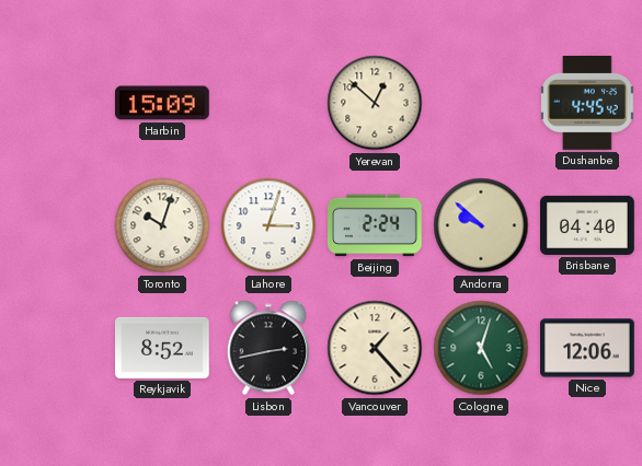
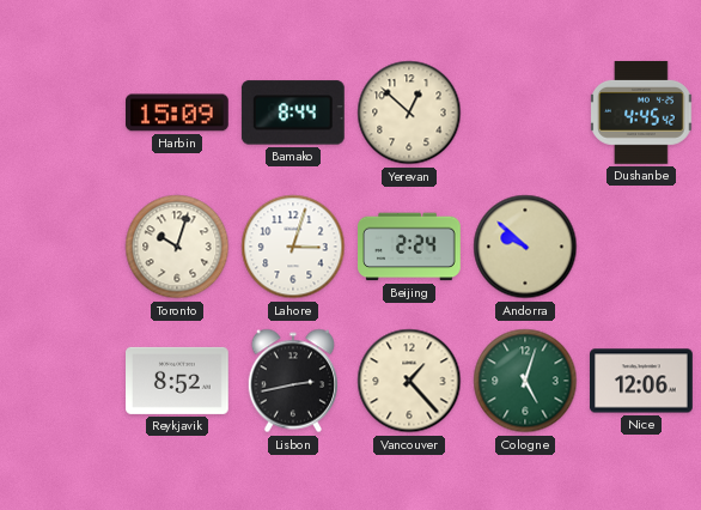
Bamako: none -> 8:44 (293, 113)
Brisbane: 04:40 -> none (587, 225)
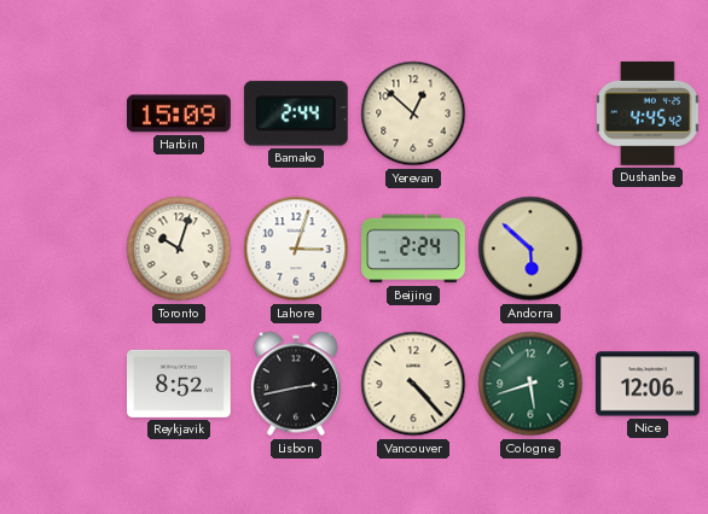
Bamako: 8:44 -> 2:44 (296, 113)
Andorra: 9:52 -> 5:52 (530, 249)
Vancouver: 1:23 -> 4:23 (413, 384)
Cologne: 5:03 -> 5:42 (530, 384)
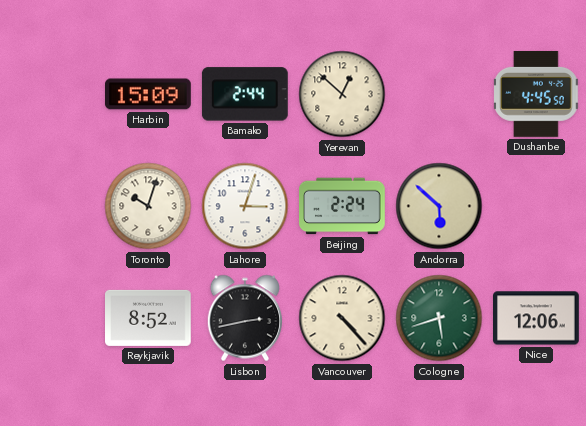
Dushanbe: 4:45:42 -> 4:45:50 (536, 94)
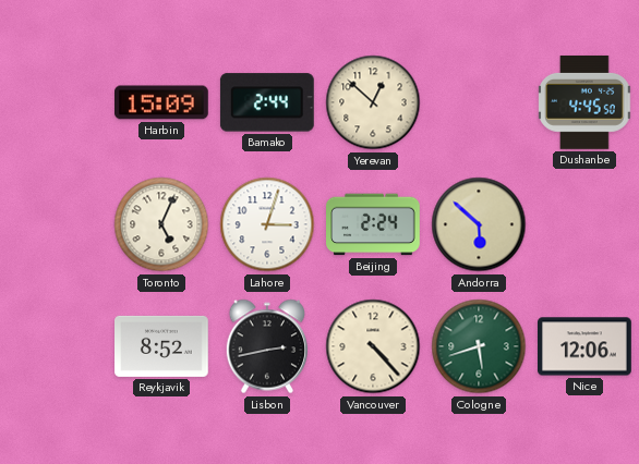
Toronto: 10:03 -> 5:04 (161, 224)
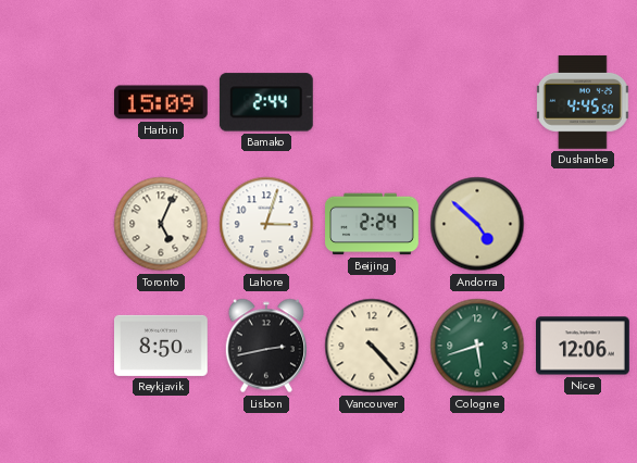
Yerevan: 12:52 -> none (373, 102)
Andorra: 5:52 -> 4:52 (477, 224)
Reykjavik: 8:52 -> 8:50 (162, 346)
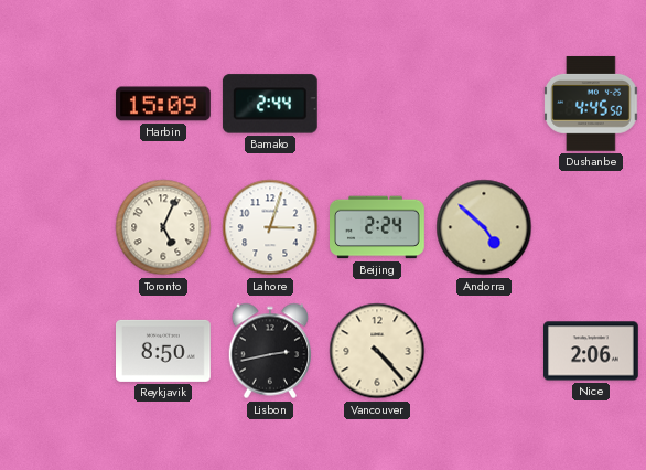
Cologne: 5:42 -> none (477, 346)
Nice: 12:06 -> 2:06 (592, 351)
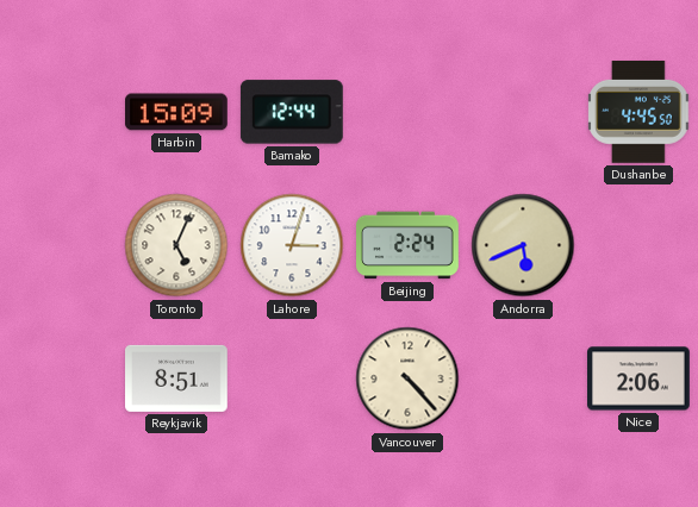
Bamako: 2:44 -> 12:44 (292, 112)
Andorra: 4:52 -> 5:41 (523, 245)
Reykjavik: 8:50 -> 8:51 (177, 378)
Lisbon: 2:43 -> none (269, 351)
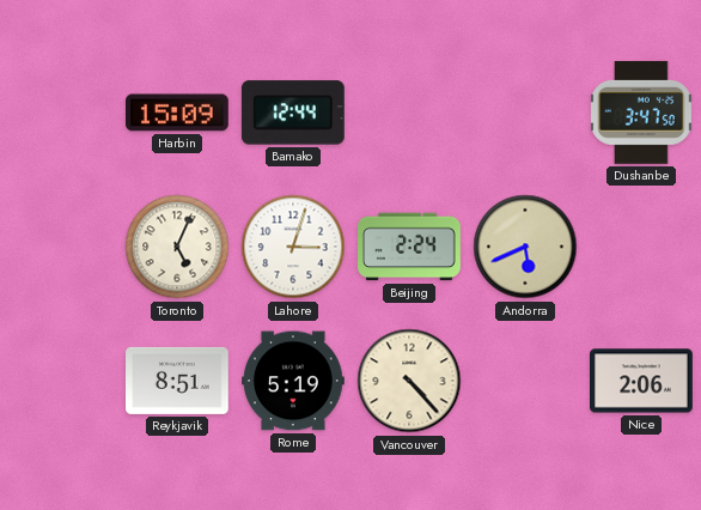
Dushanbe: 4:45 -> 3:47 (641, 113)
Rome: none -> 5:19 (294, 381)
